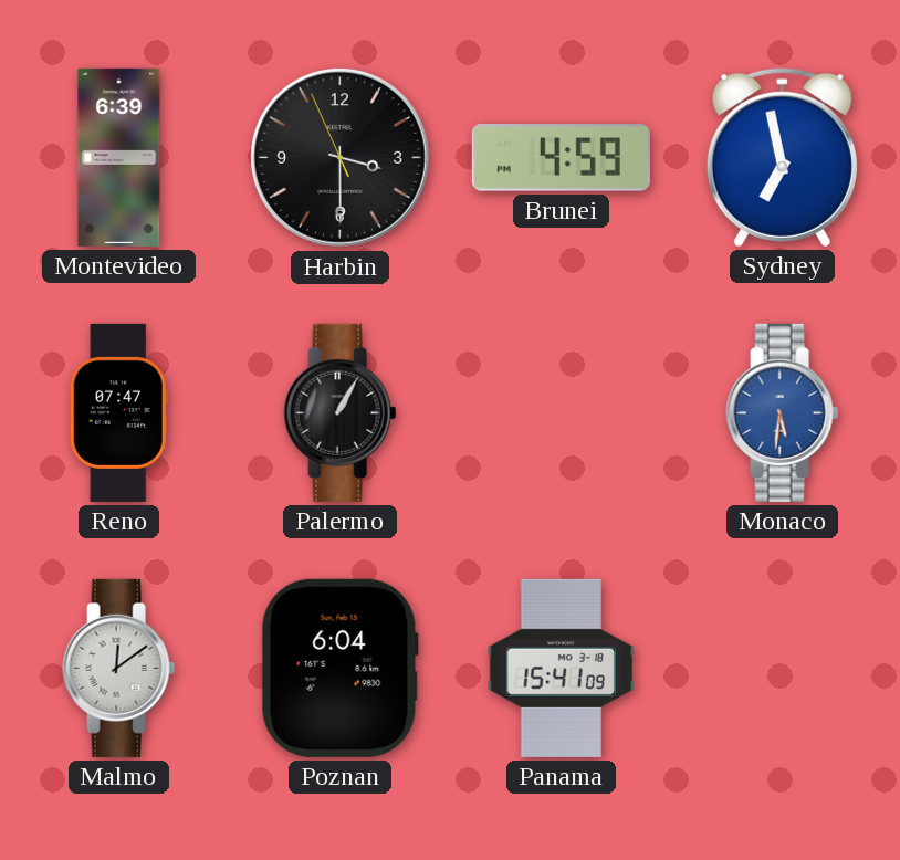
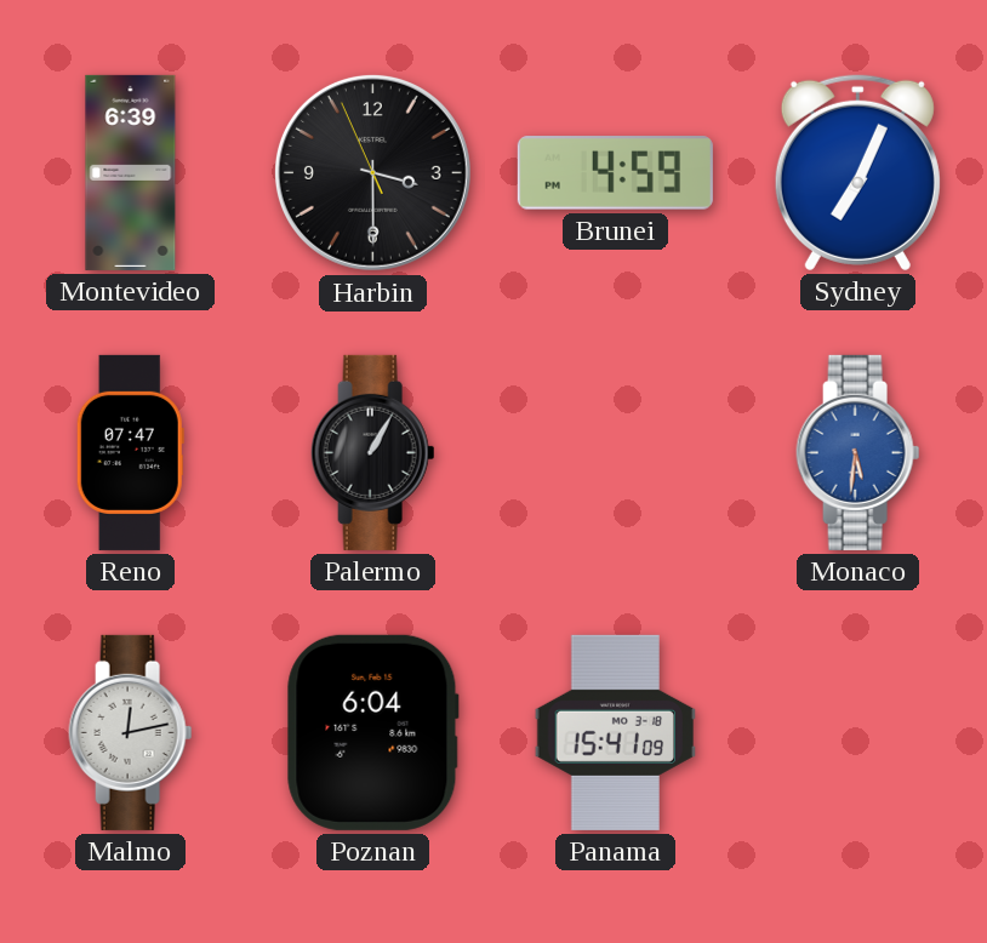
Sydney: 6:58 -> 7:04 (857, 172)
Malmo: 12:09 -> 12:13 (131, 732)
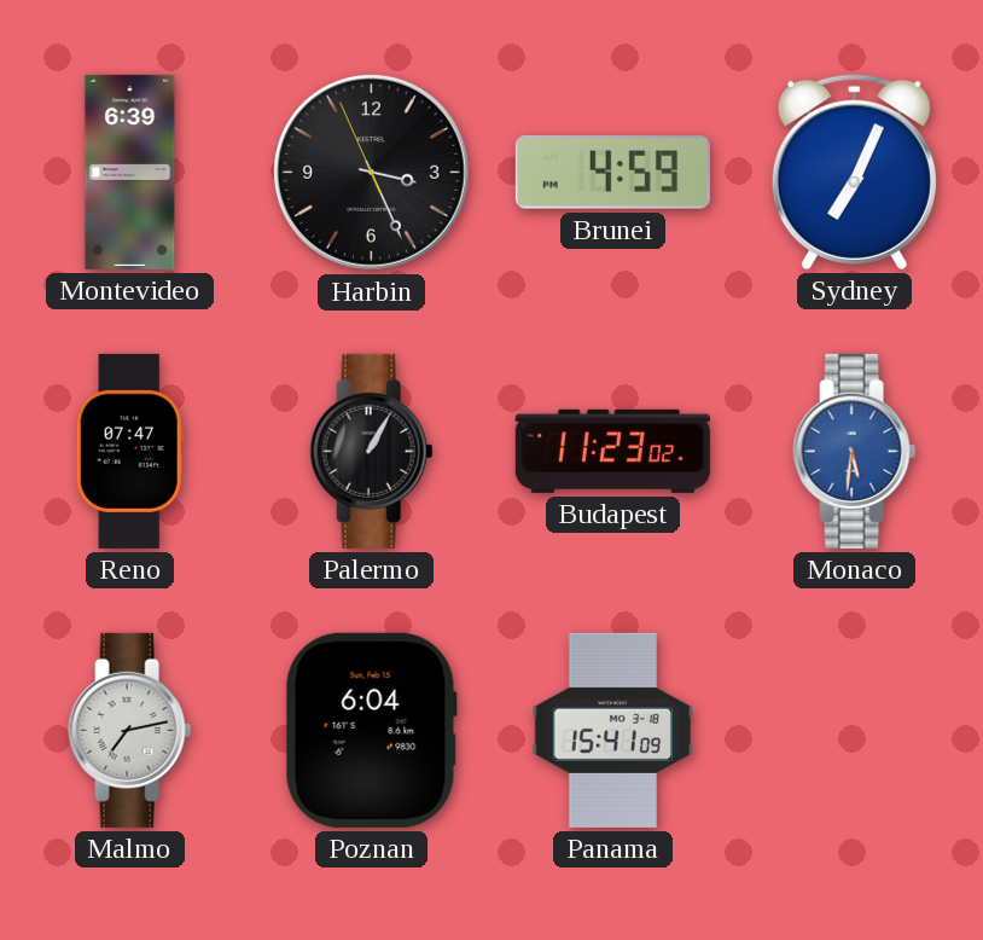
Harbin: 3:29 -> 3:25 (371, 172)
Budapest: none -> 11:23 (612, 451)
Malmo: 12:13 -> 7:13 (130, 730)
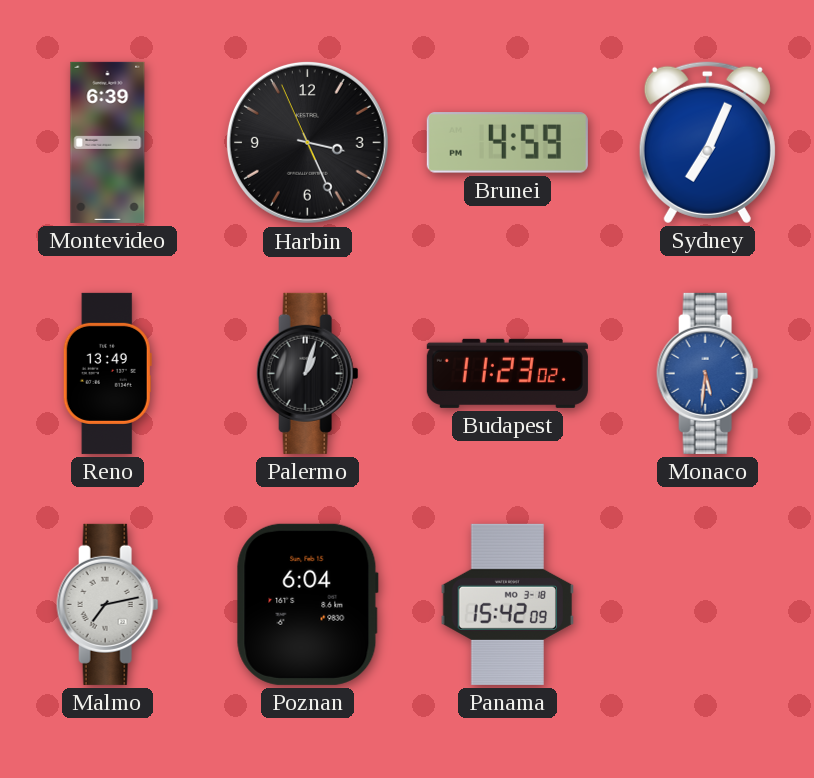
Reno: 07:47 -> 13:49 (107, 373)
Palermo: 1:05 -> 1:03 (308, 373)
Panama: 15:41 -> 15:42 (507, 604)
